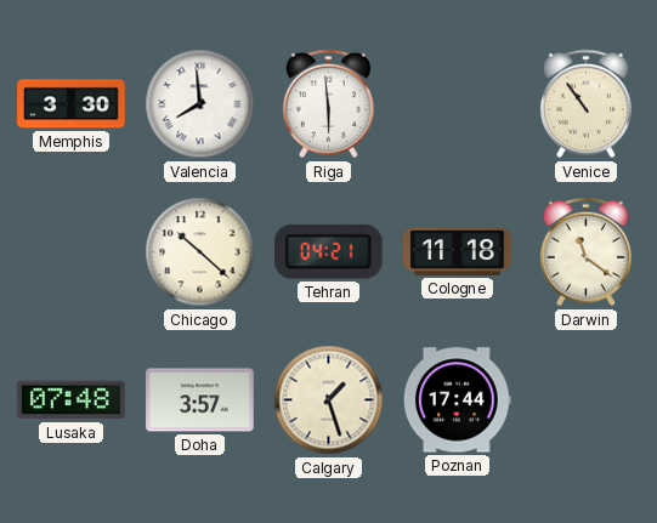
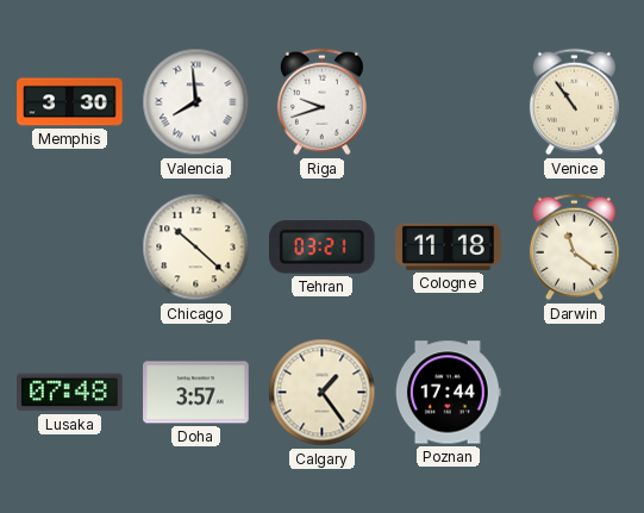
Riga: 5:59 -> 9:42 (321, 102)
Tehran: 04:21 -> 03:21 (321, 246)
Calgary: 1:27 -> 1:24 (323, 393)
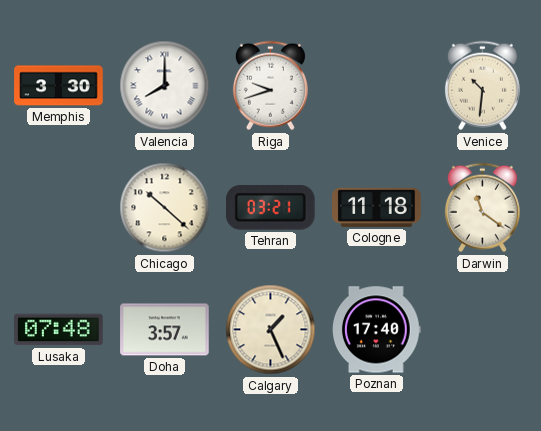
Valencia: 7:59 -> 8:00 (165, 86)
Venice: 10:54 -> 10:31 (482, 86)
Calgary: 1:24 -> 1:26 (271, 330)
Poznan: 17:44 -> 17:40 (377, 330)
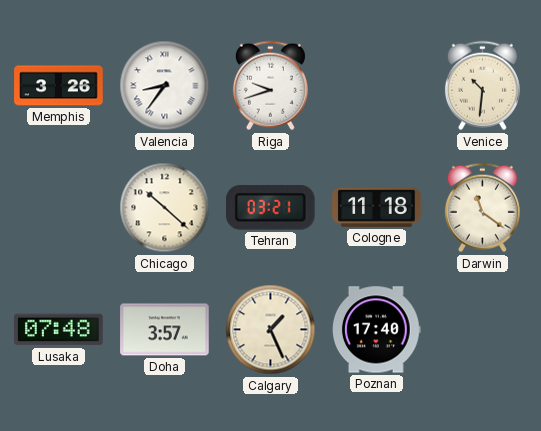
Memphis: 3:30 -> 3:26 (59, 86)
Valencia: 8:00 -> 8:36 (165, 86)
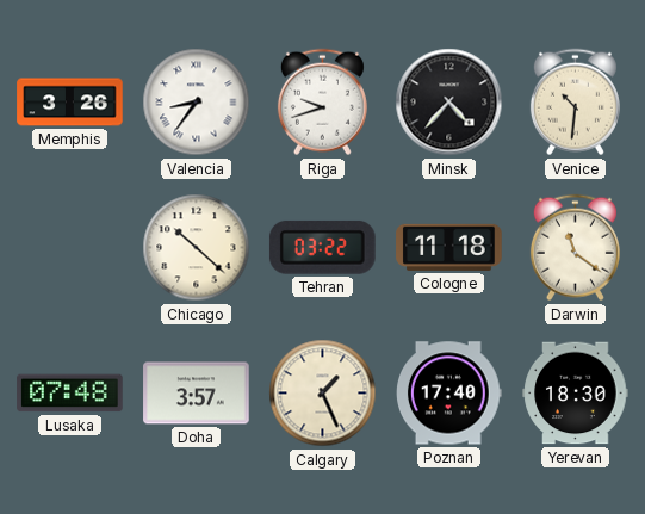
Minsk: none -> 4:37 (449, 103)
Tehran: 03:21 -> 03:22 (322, 247)
Yerevan: none -> 18:30 (576, 394)
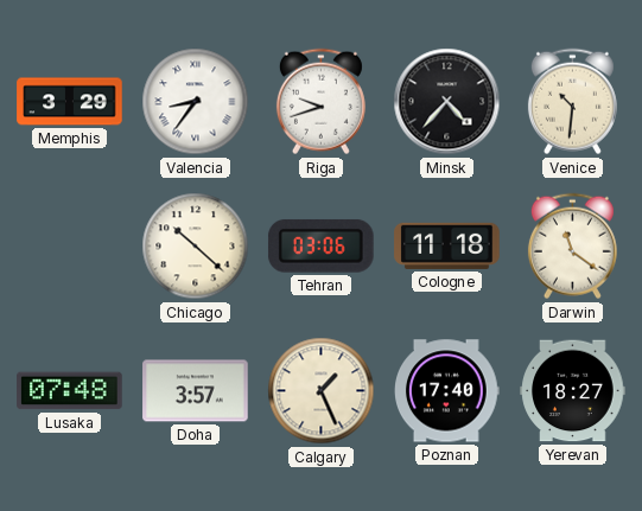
Memphis: 3:26 -> 3:29 (70, 102)
Tehran: 03:22 -> 03:06 (320, 245)
Yerevan: 18:30 -> 18:27 (573, 391)
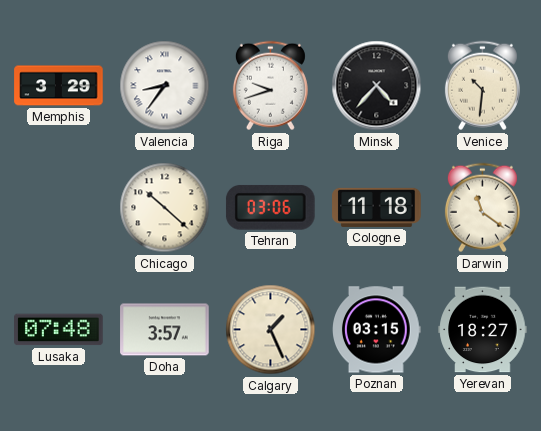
Poznan: 17:40 -> 03:15 (377, 330)
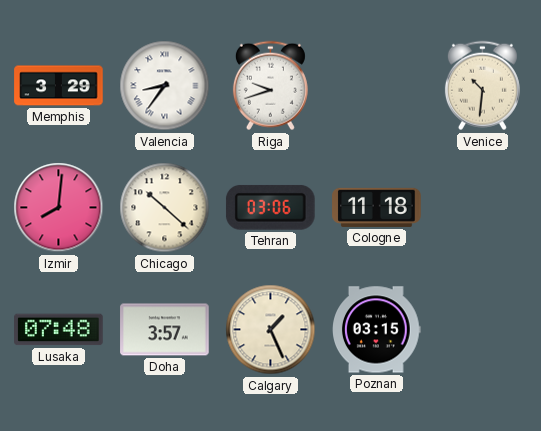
Minsk: 4:37 -> none (377, 86)
Izmir: none -> 8:01 (59, 208)
Darwin: 11:21 -> none (482, 208)
Yerevan: 18:27 -> none (483, 330)
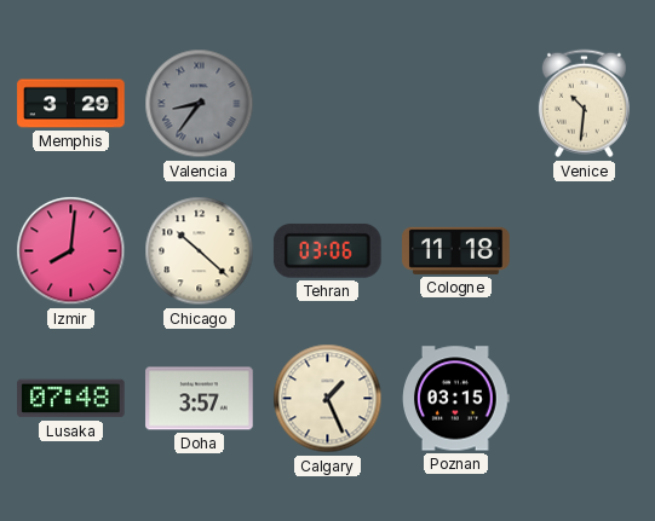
Valencia dial: white -> grey (200, 104)
Riga: 9:42 -> none (270, 86)
